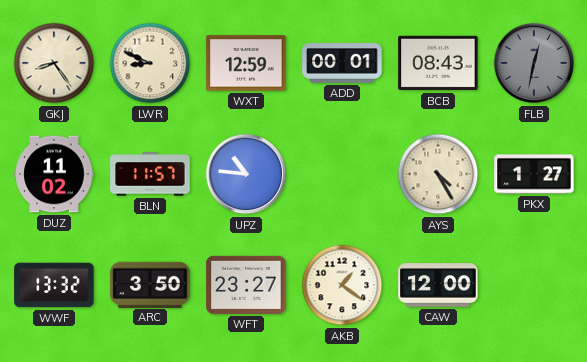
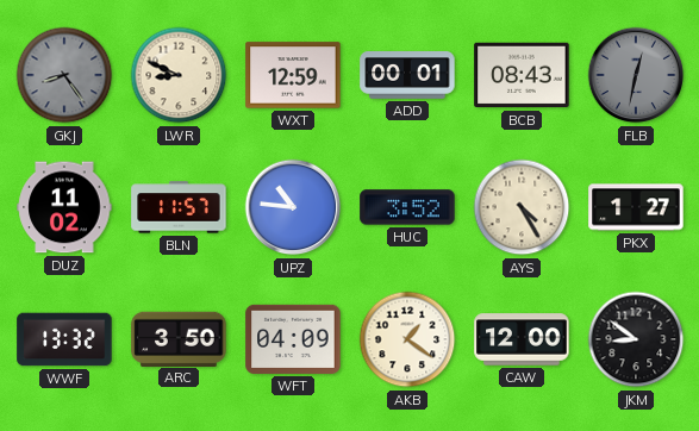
GKJ dial: cream -> grey (64, 75)
HUC: none -> 3:52 (407, 207)
WFT: 23:27 -> 04:09 (293, 339)
JKM: none -> 8:51 (636, 339)
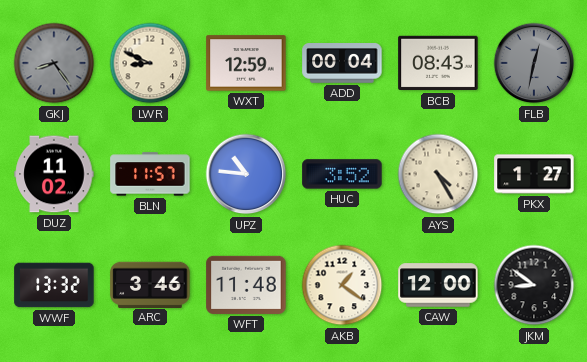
ADD: 00:01 -> 00:04 (342, 63)
ARC: 3:50 -> 3:46 (150, 284)
WFT: 04:09 -> 11:48 (246, 285)
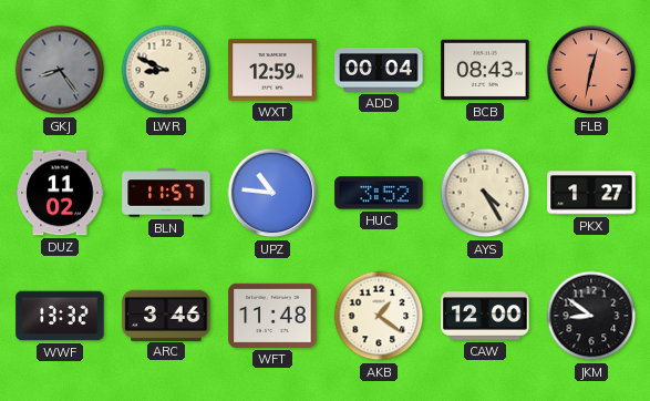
FLB dial: grey -> salmon (591, 70)
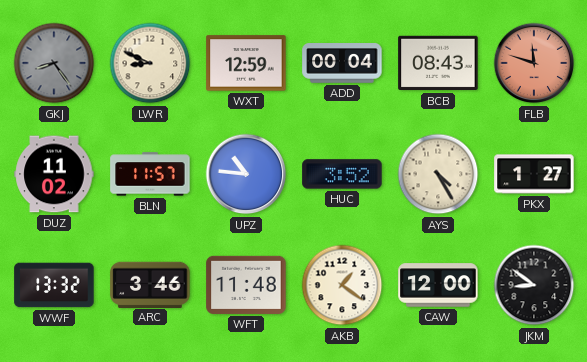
FLB: 12:32 -> 11:48 (534, 63)
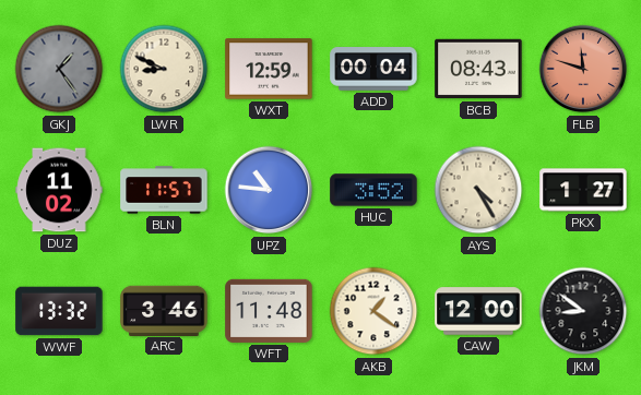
GKJ: 8:24 -> 1:24 (59, 69)
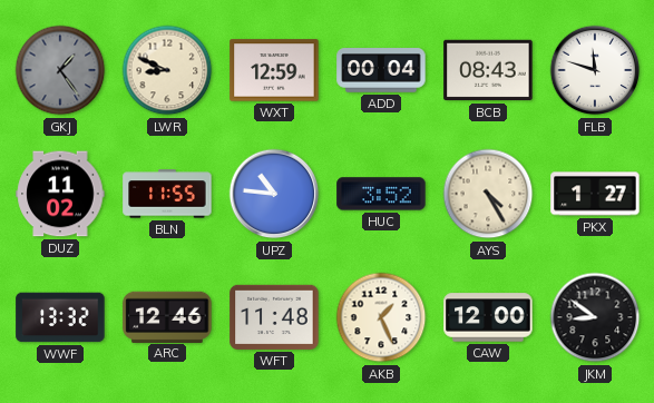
FLB dial: salmon -> white (595, 70)
BLN: 11:57 -> 11:55 (167, 194)
ARC: 3:46 -> 12:46 (167, 316)
AKB: 1:21 -> 1:26 (381, 317)
